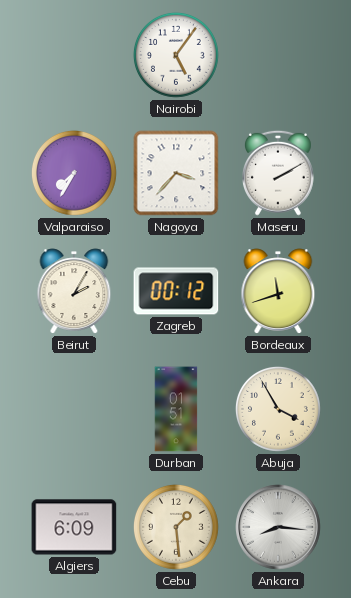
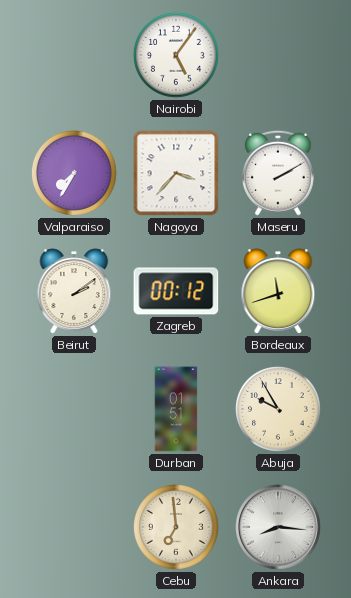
Beirut: 2:05 -> 2:09 (74, 291)
Abuja: 3:55 -> 9:55 (278, 409)
Algiers: 6:09 -> none (74, 527)
Cebu: 1:29 -> 6:59 (176, 527)
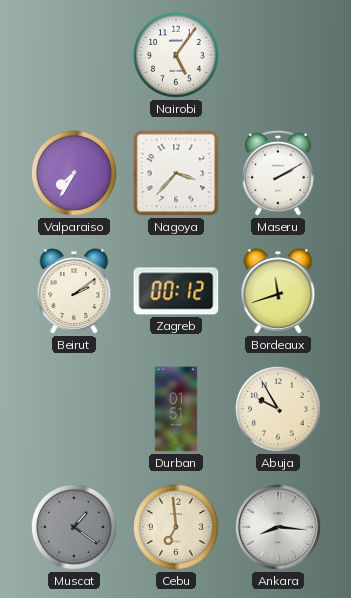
Muscat: none -> 1:21 (74, 527)
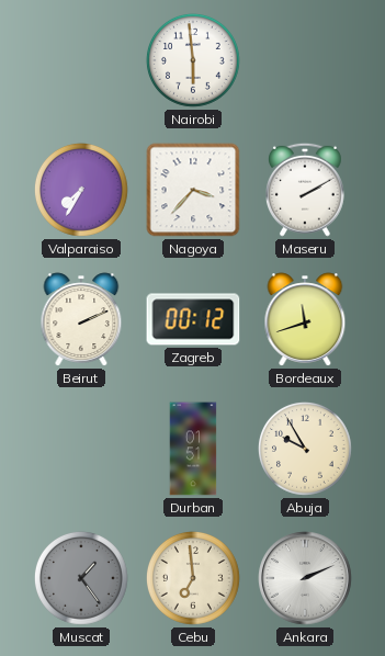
Nairobi: 5:06 -> 5:59 (193, 60)
Beirut: 2:09 -> 2:11 (81, 319)
Muscat: 1:21 -> 1:24 (81, 578)
Ankara: 8:16 -> 2:11 (305, 578)
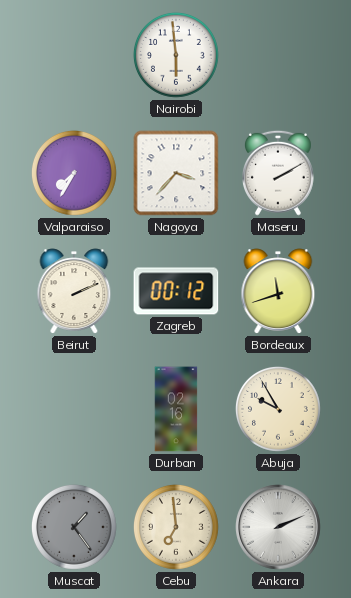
Durban: 01:51 -> 02:16 (176, 409)
